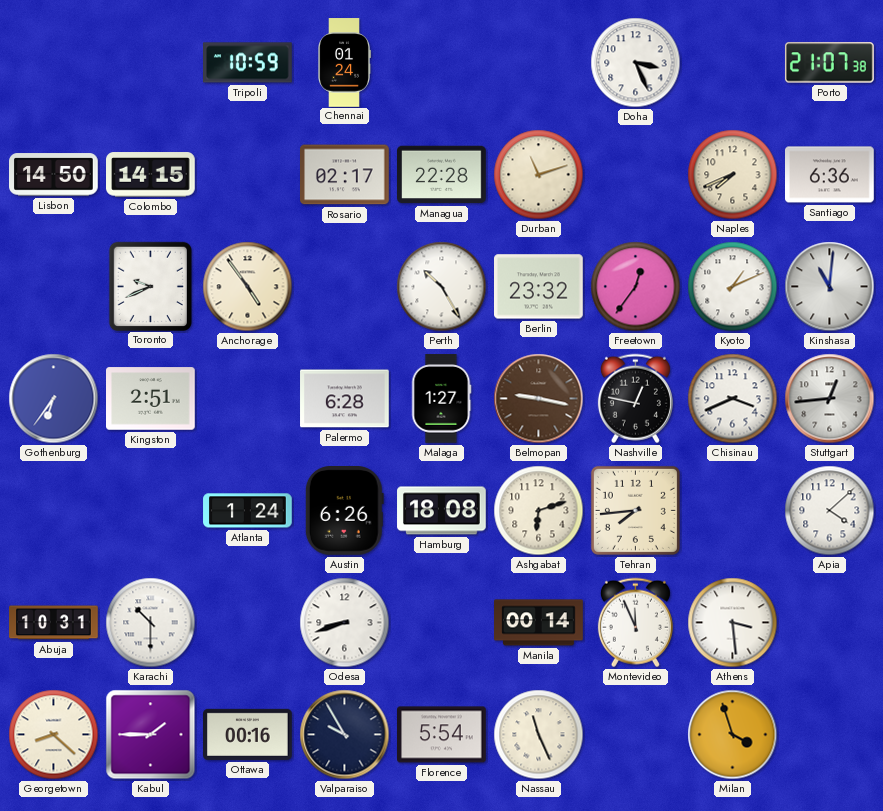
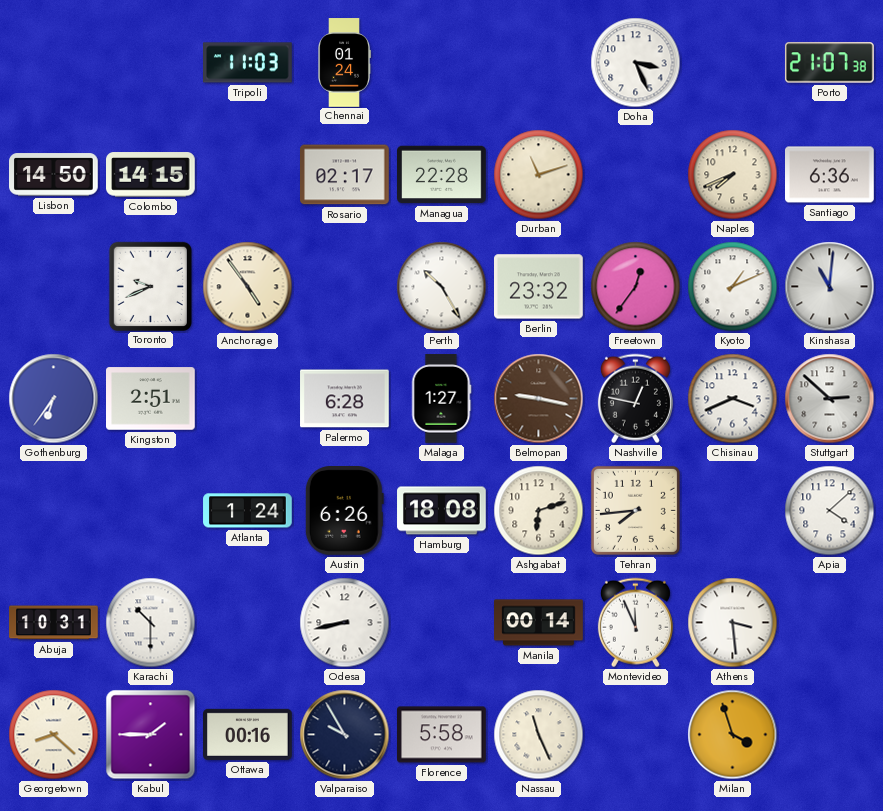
Tripoli: 10:59 -> 11:03 (248, 63)
Stuttgart: 12:44 -> 2:52 (830, 399)
Odesa: 8:42 -> 8:43 (345, 623)
Florence: 5:54 -> 5:58 (442, 735)
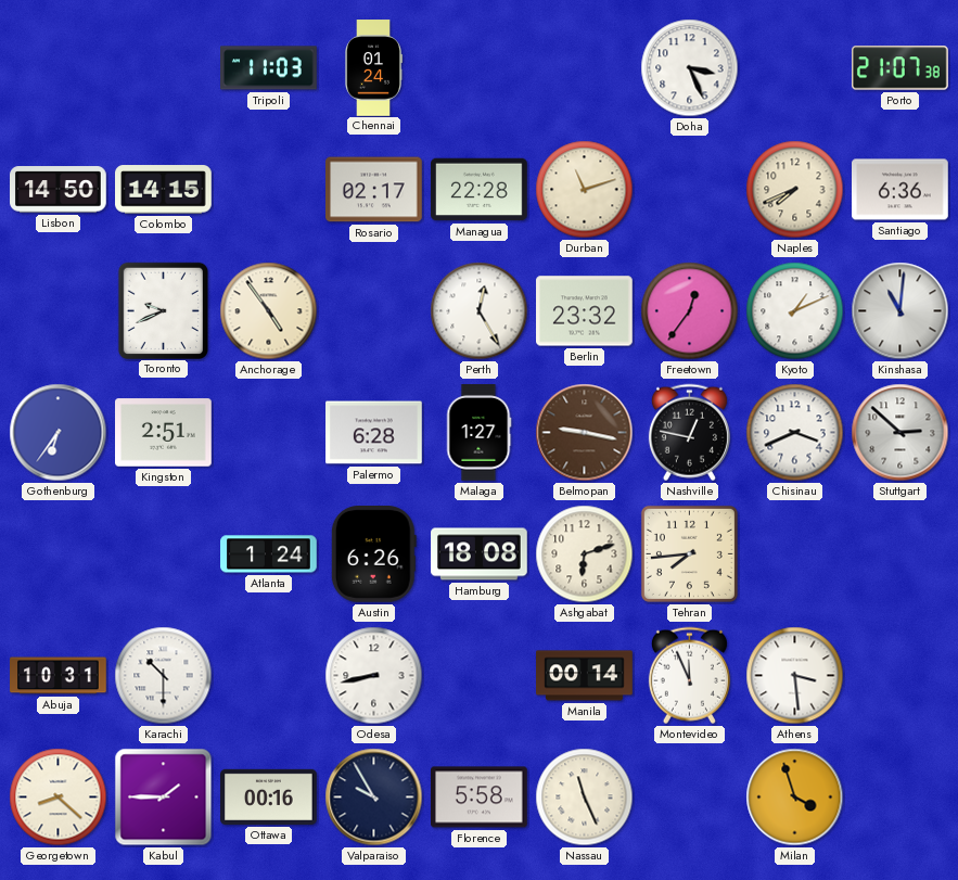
Perth: 10:25 -> 12:25 (480, 311)
Apia: 4:08 -> none (830, 511)
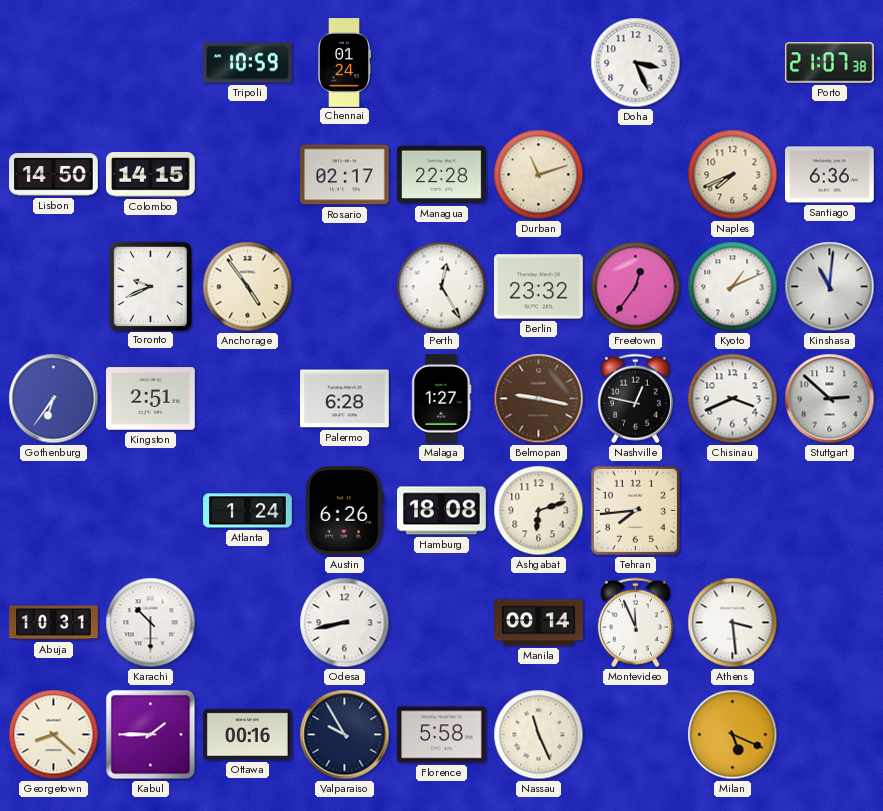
Tripoli: 11:03 -> 10:59 (248, 63)
Milan: 3:57 -> 5:19 (733, 735)
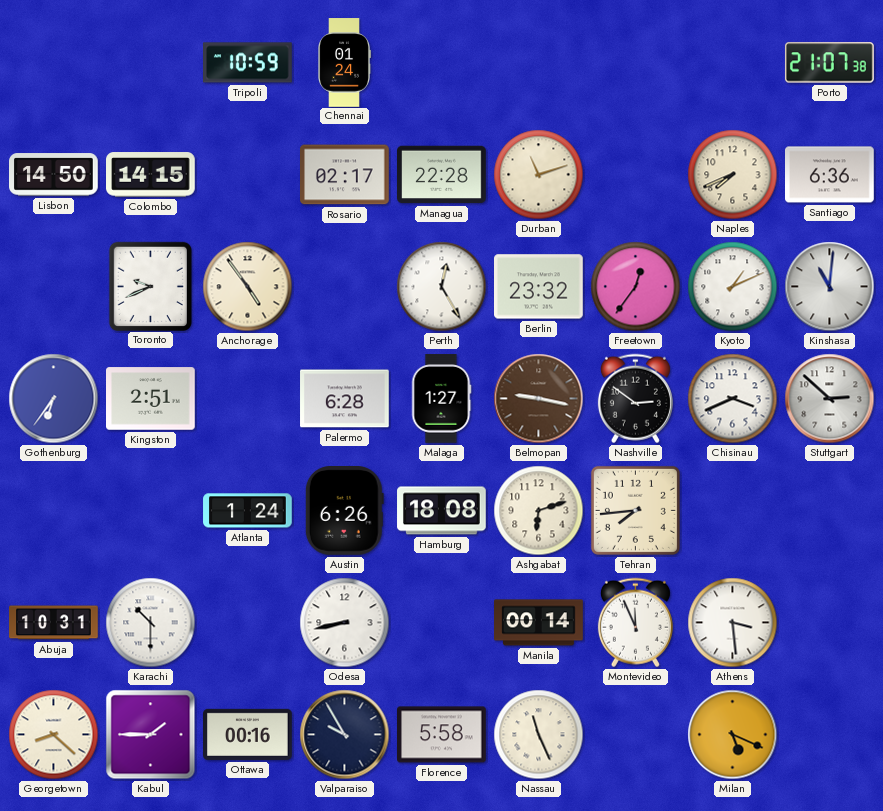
Doha: 3:26 -> none (636, 63)
Nashville: 12:47 -> 2:51 (635, 399)
